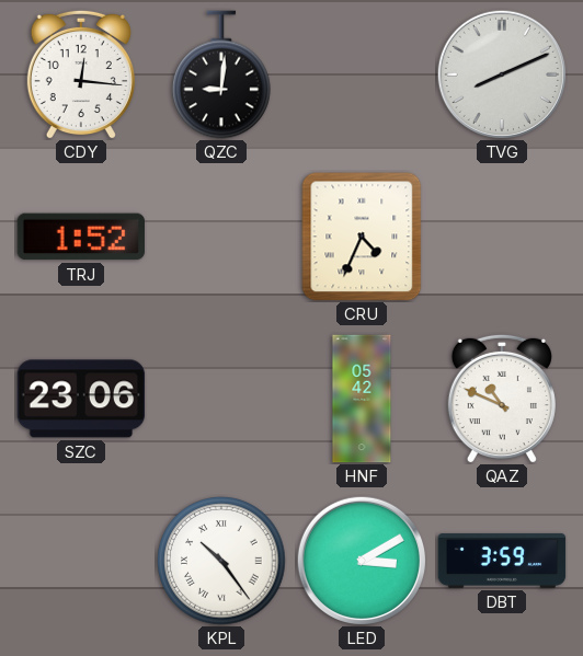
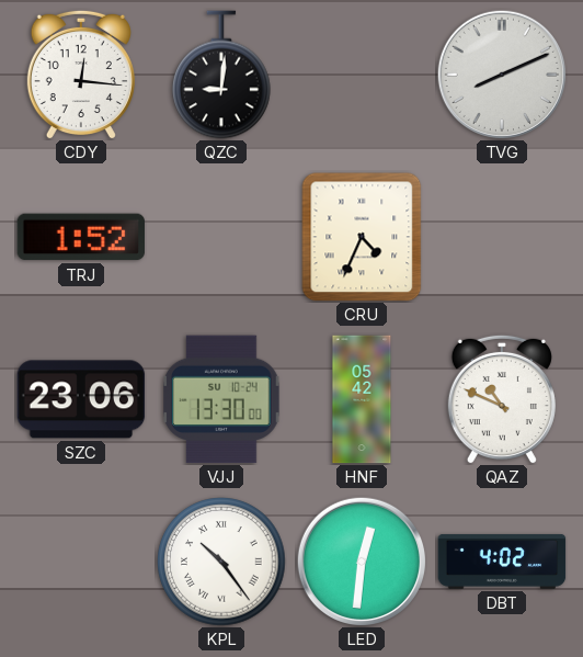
VJJ: none -> 13:30 (221, 399)
LED: 3:10 -> 12:31 (361, 560)
DBT: 3:59 -> 4:02 (502, 562)
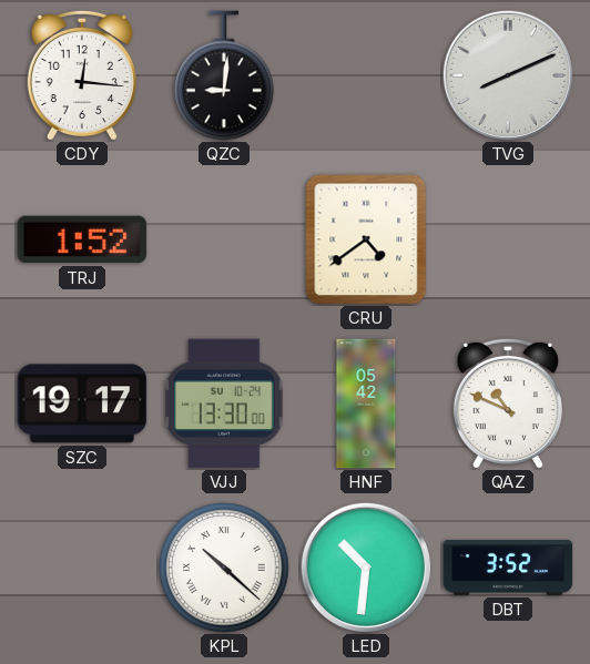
CRU: 4:34 -> 4:39 (366, 239)
SZC: 23:06 -> 19:17 (82, 403)
KPL: 10:24 -> 10:22 (224, 568)
LED: 12:31 -> 10:31 (365, 566)
DBT: 4:02 -> 3:52 (508, 568)
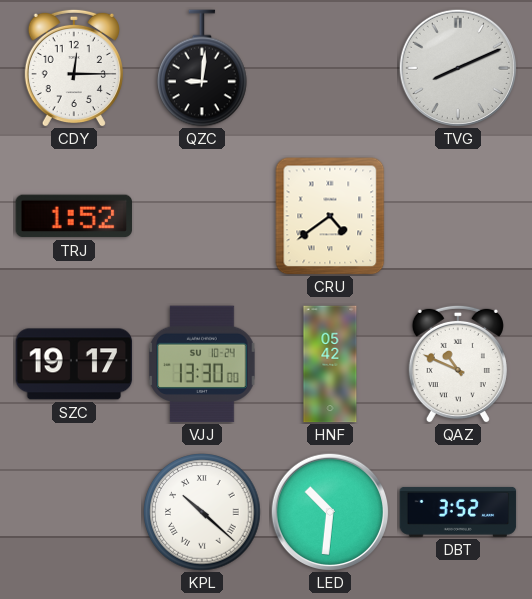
CDY: 12:16 -> 12:15 (74, 68)
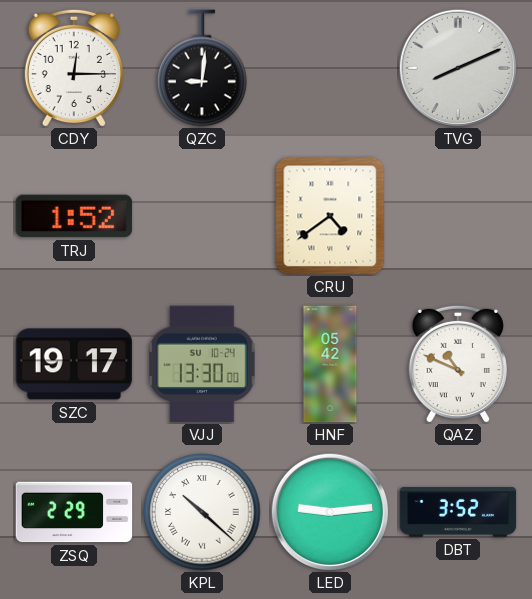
ZSQ: none -> 2:29 (74, 512)
LED: 10:31 -> 9:14 (329, 511)
